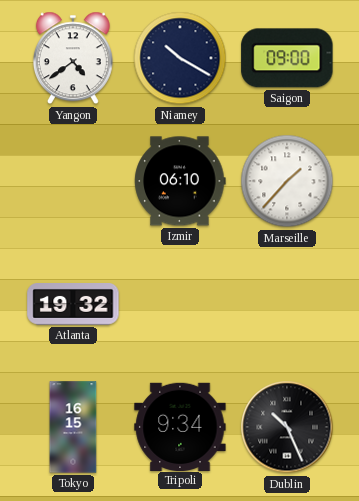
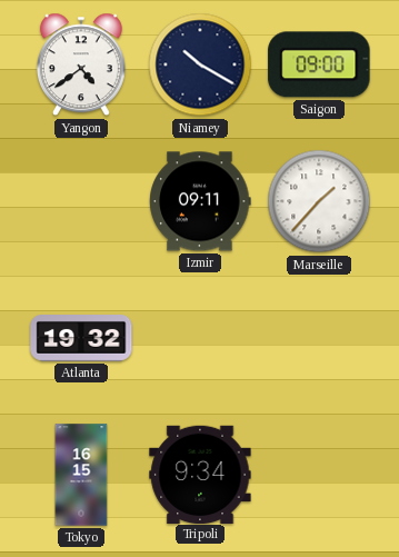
Izmir: 06:10 -> 09:11 (200, 201)
Dublin: 10:26 -> none (287, 427)
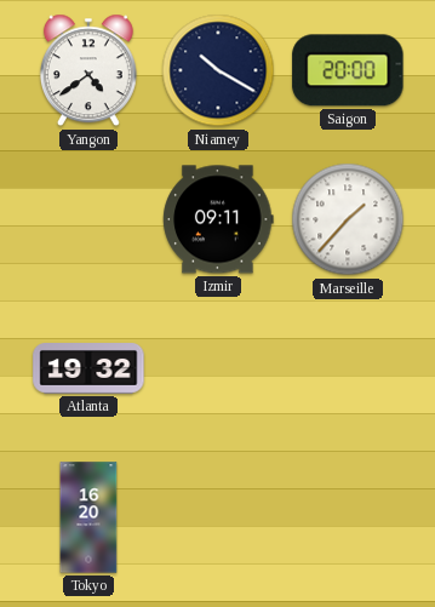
Saigon: 09:00 -> 20:00 (348, 70)
Tokyo: 16:15 -> 16:20 (88, 517)
Tripoli: 9:34 -> none (200, 474)
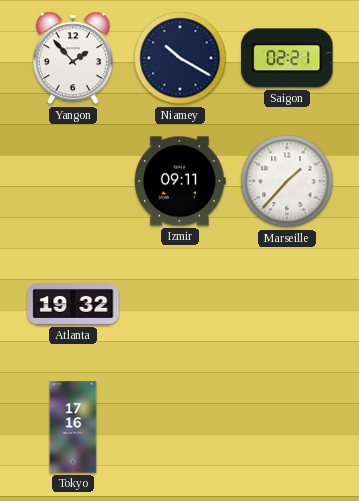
Yangon: 4:39 -> 1:53 (73, 58)
Saigon: 20:00 -> 02:21 (287, 58)
Tokyo: 16:20 -> 17:16 (73, 427)
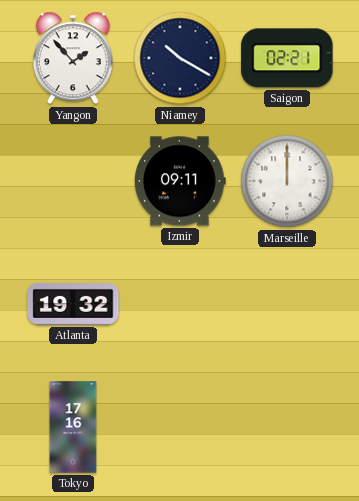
Marseille: 1:37 -> 12:00 (287, 181)
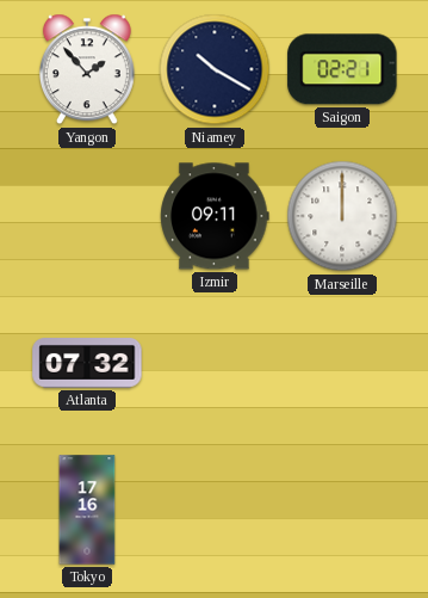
Atlanta: 19:32 -> 07:32 (87, 364)
